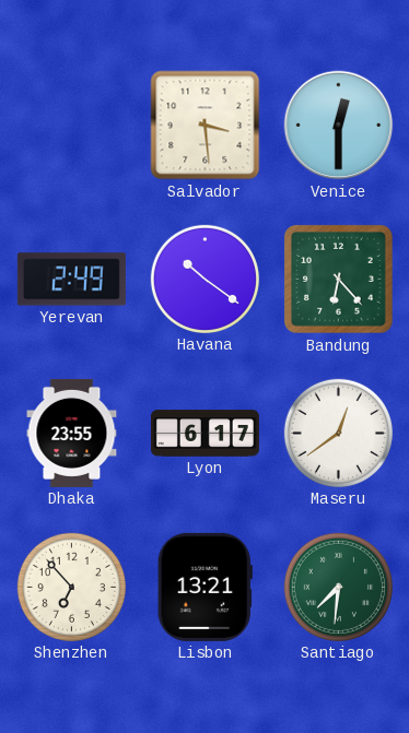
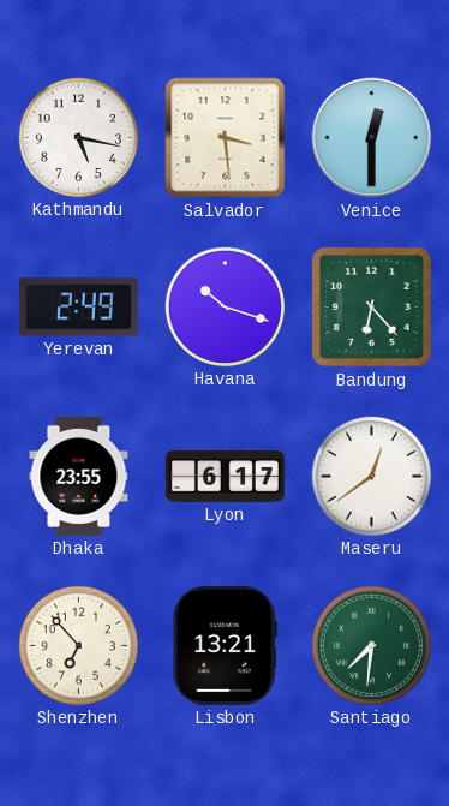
Kathmandu: none -> 5:17 (78, 137)
Havana: 10:21 -> 10:18 (224, 306)
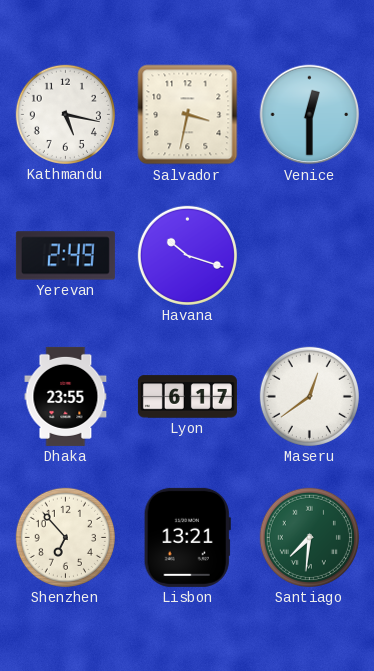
Salvador: 3:29 -> 3:32 (188, 115)
Bandung: 6:23 -> none (372, 308)
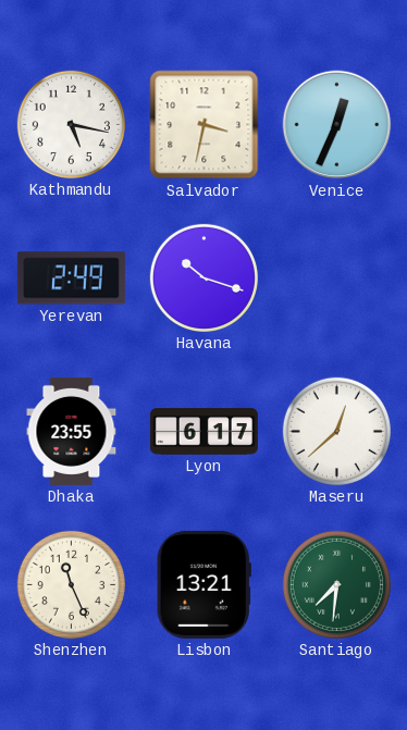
Venice: 12:30 -> 12:34 (337, 125)
Maseru: 12:39 -> 12:38 (336, 431)
Shenzhen: 6:53 -> 11:26 (71, 584)
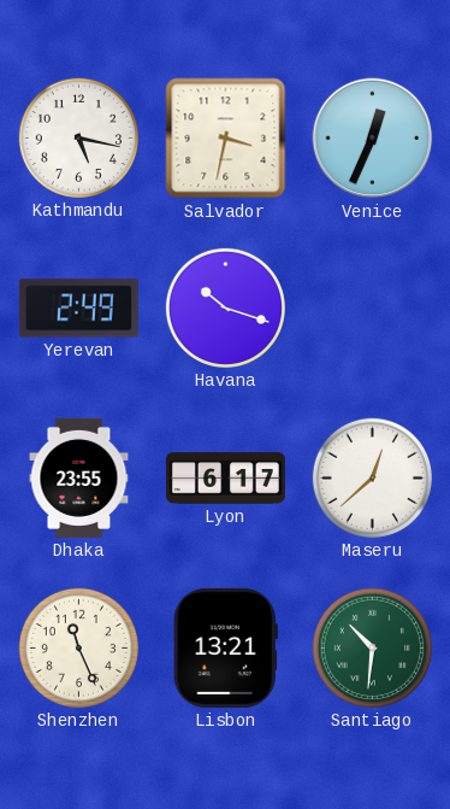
Santiago: 7:31 -> 10:31 (372, 647)
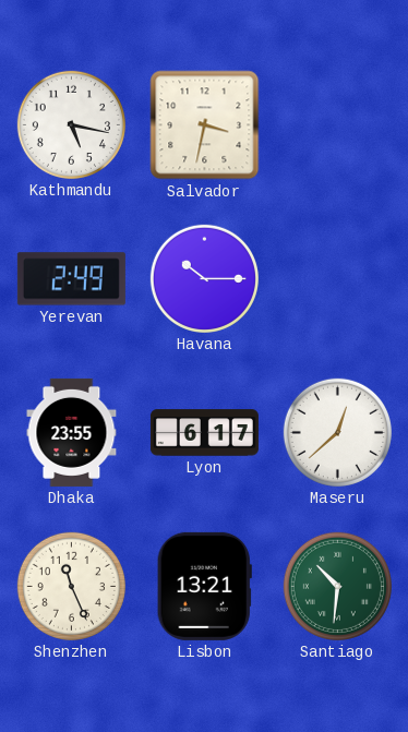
Venice: 12:34 -> none (373, 139)
Havana: 10:18 -> 10:15 (204, 278)
